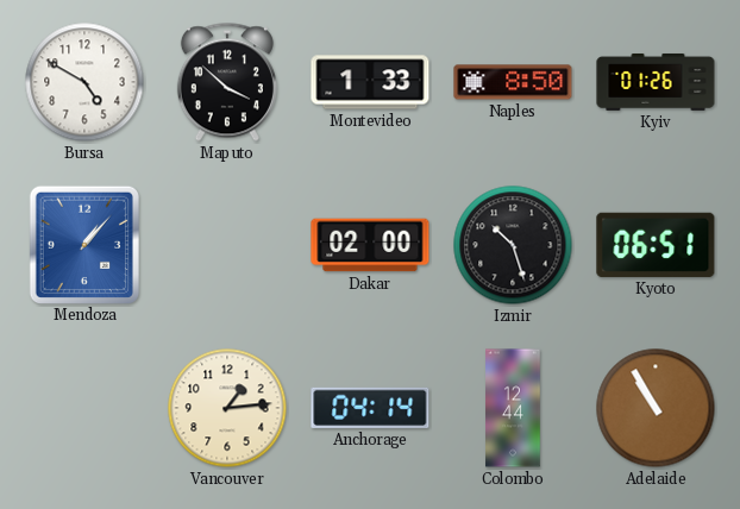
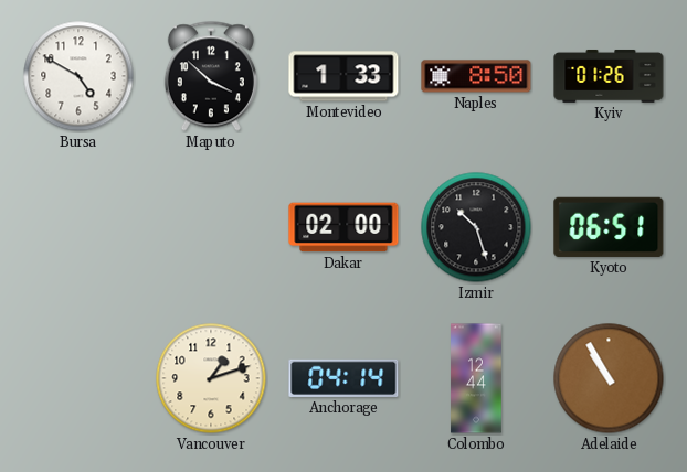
Mendoza: 1:07 -> none (83, 244)
Vancouver: 1:14 -> 1:12 (211, 378)
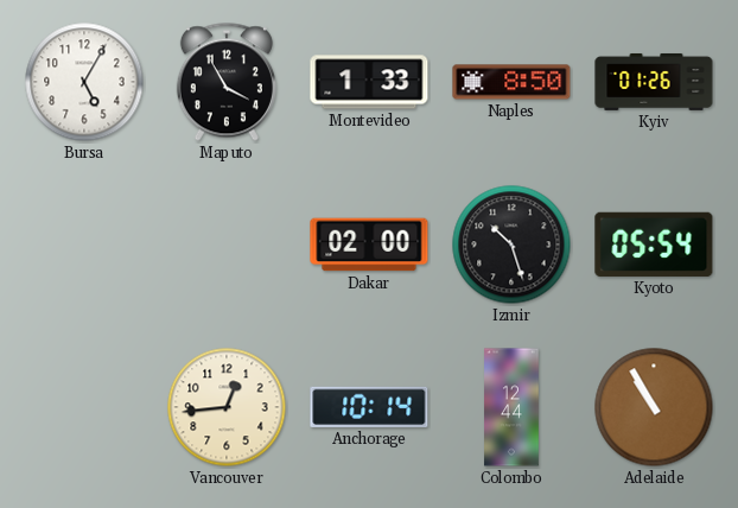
Bursa: 4:50 -> 5:05 (84, 82)
Maputo: 3:52 -> 3:55 (227, 82)
Kyoto: 06:51 -> 05:54 (654, 245)
Vancouver: 1:12 -> 12:44 (227, 407)
Anchorage: 04:14 -> 10:14 (369, 407)
